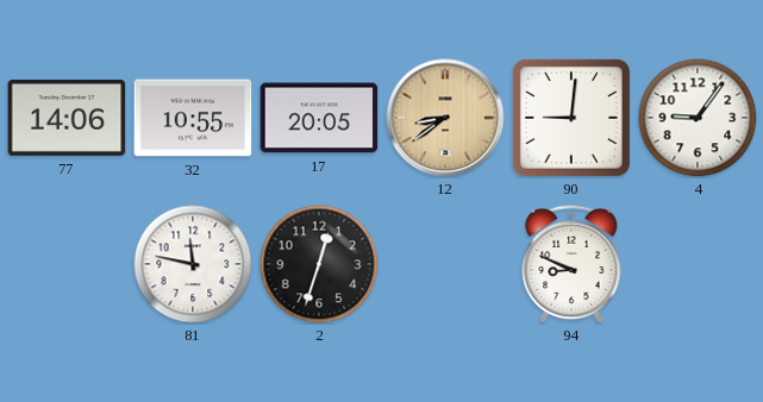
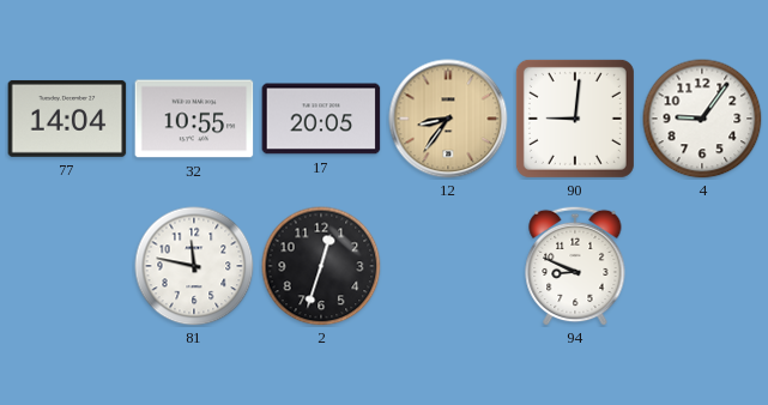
77: 14:06 -> 14:04 (67, 119)
12: 8:39 -> 8:36 (448, 119)
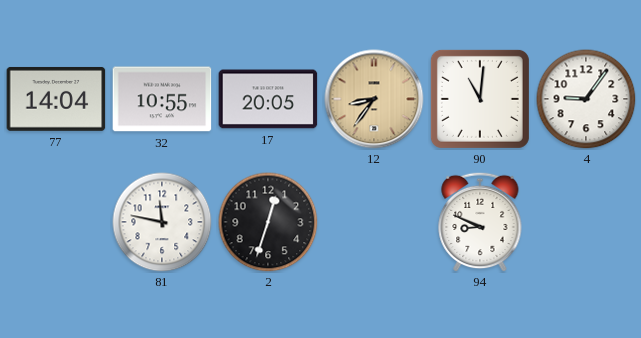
90: 9:01 -> 11:01 (480, 99)
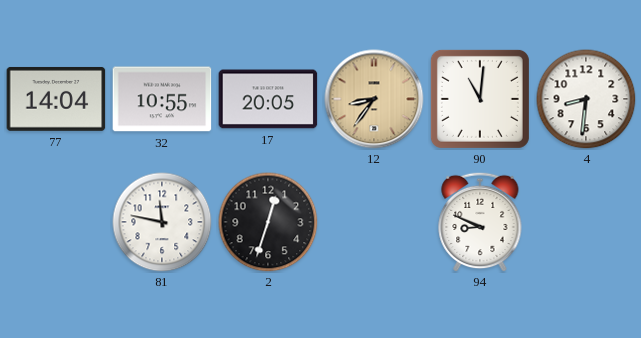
4: 9:06 -> 8:31 (586, 99)
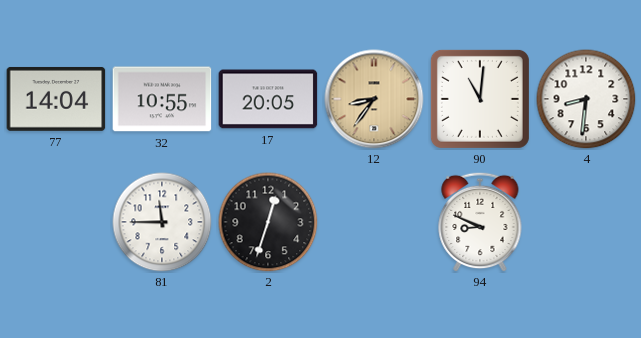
81: 11:47 -> 11:45 (162, 222)
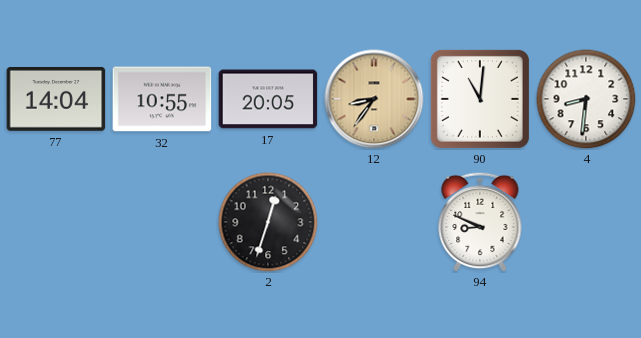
81: 11:45 -> none (162, 222)
